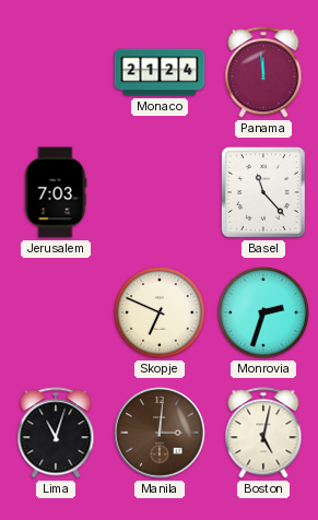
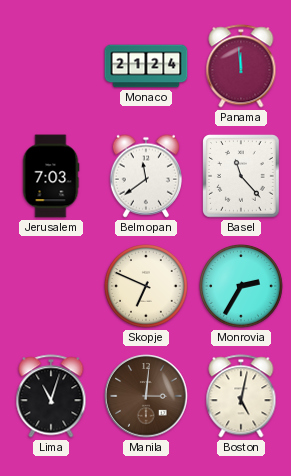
Belmopan: none -> 11:39 (146, 176)
Monrovia: 2:33 -> 2:35 (242, 287)
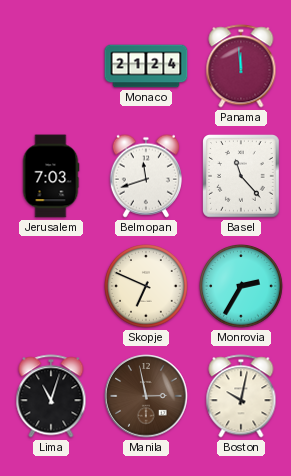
Belmopan: 11:39 -> 11:42 (146, 176)
Manila: 3:01 -> 2:58 (146, 396)
Boston: 5:02 -> 10:02 (241, 396)
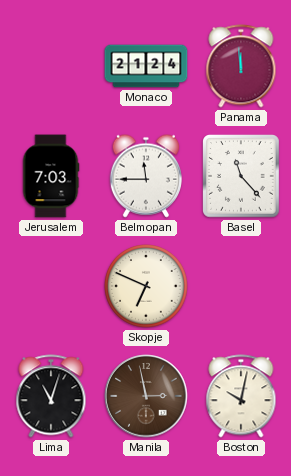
Belmopan: 11:42 -> 11:45 (146, 176)
Monrovia: 2:35 -> none (242, 287)
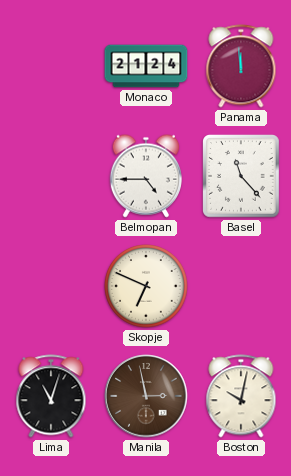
Jerusalem: 7:03 -> none (51, 176)
Belmopan: 11:45 -> 4:45 (146, 176)
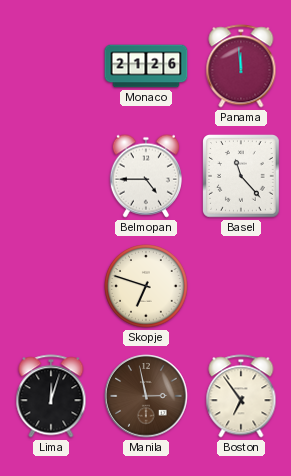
Monaco: 21:24 -> 21:26 (146, 66)
Skopje: 6:49 -> 6:48 (147, 287)
Lima: 11:03 -> 12:03 (51, 396)
Boston: 10:02 -> 6:54 (241, 396)
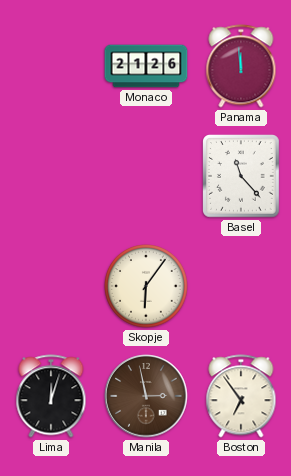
Belmopan: 4:45 -> none (146, 176)
Skopje: 6:48 -> 6:06 (147, 287)
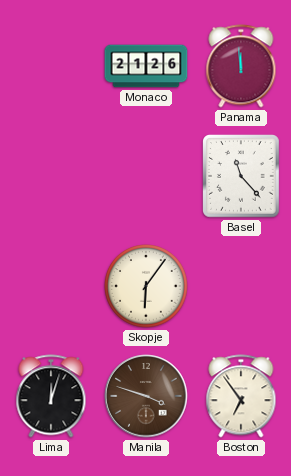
Manila: 2:58 -> 3:48 (146, 396)
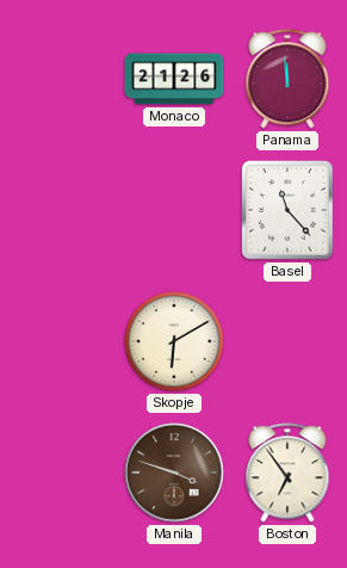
Skopje: 6:06 -> 6:10 (175, 342)
Lima: 12:03 -> none (51, 396)
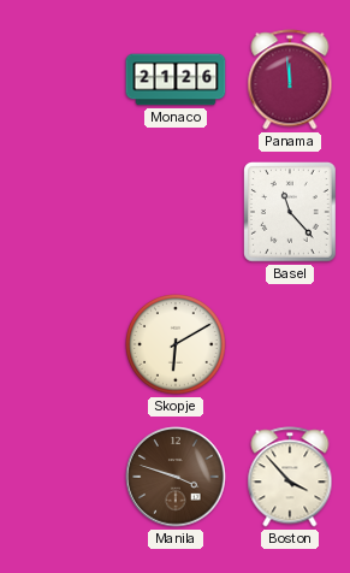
Boston: 6:54 -> 3:53 (290, 477)
